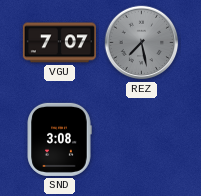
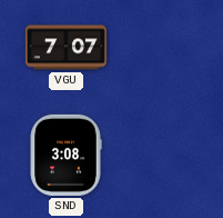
REZ: 7:28 -> none (142, 43)
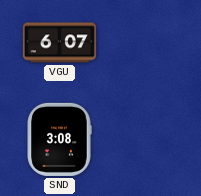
VGU: 7:07 -> 6:07 (59, 43)
